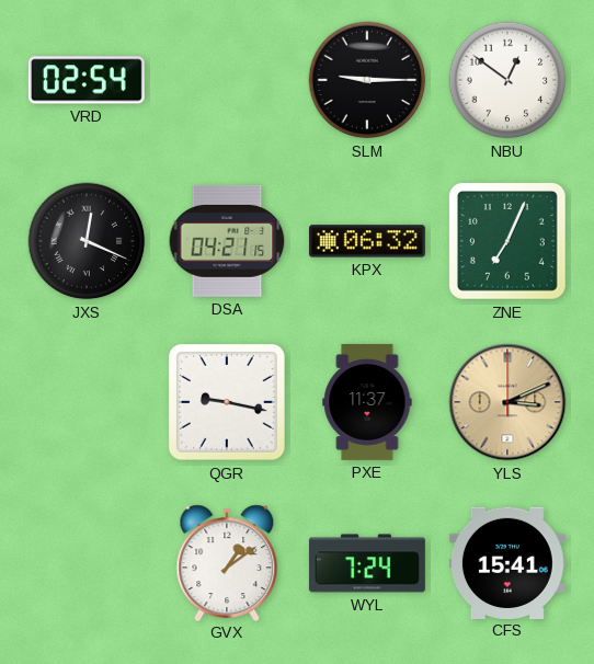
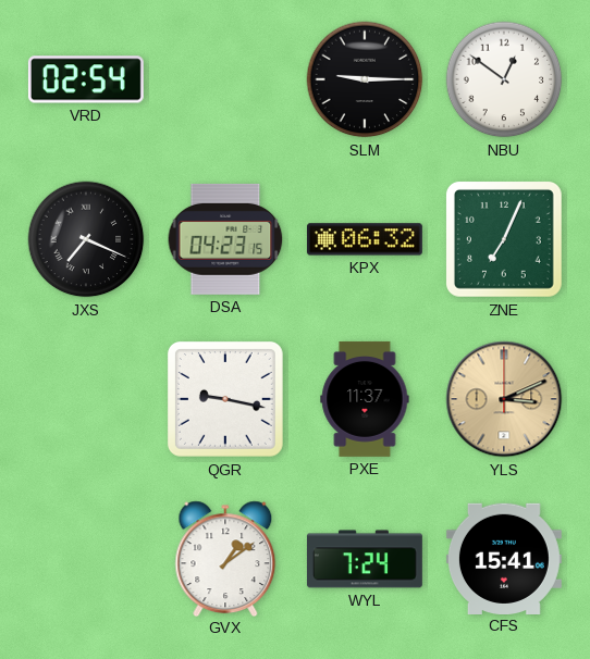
JXS: 12:19 -> 7:19 (86, 239)
DSA: 04:21 -> 04:23 (225, 239)
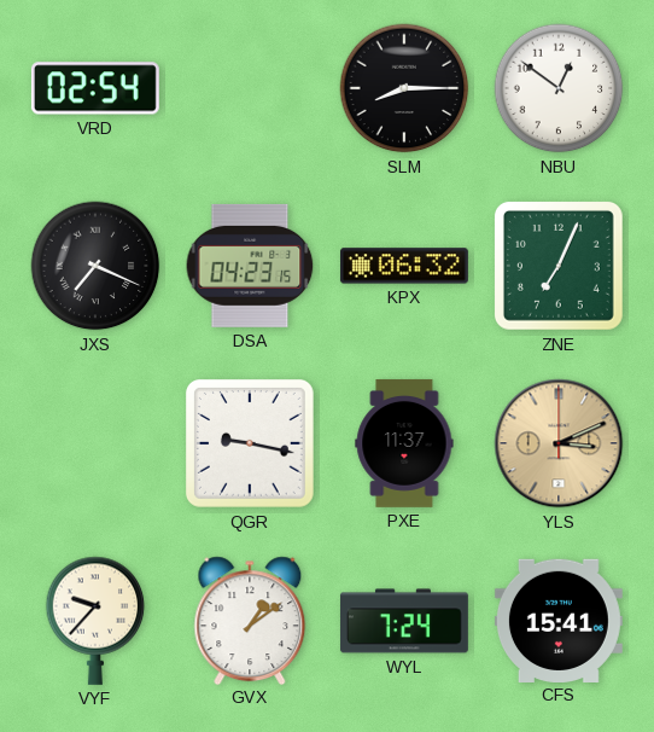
SLM: 9:15 -> 8:15 (404, 88)
VYF: none -> 9:37 (95, 621)
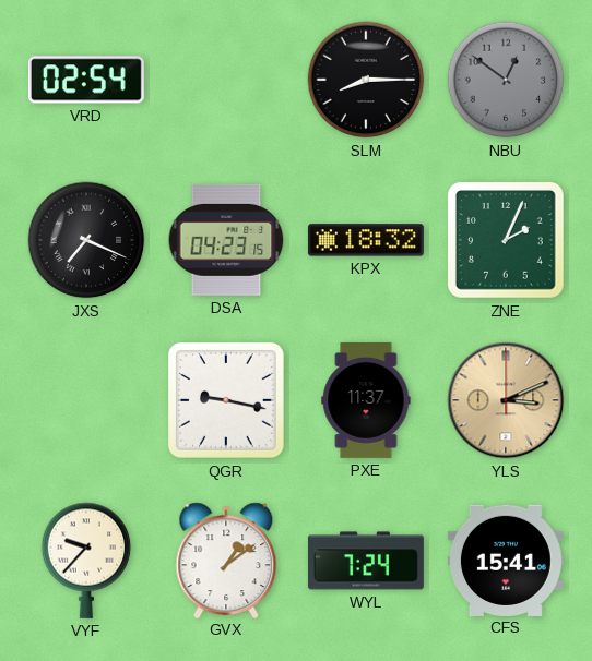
NBU dial: white -> grey (506, 80)
KPX: 06:32 -> 18:32 (366, 240)
ZNE: 7:04 -> 2:04 (506, 240)
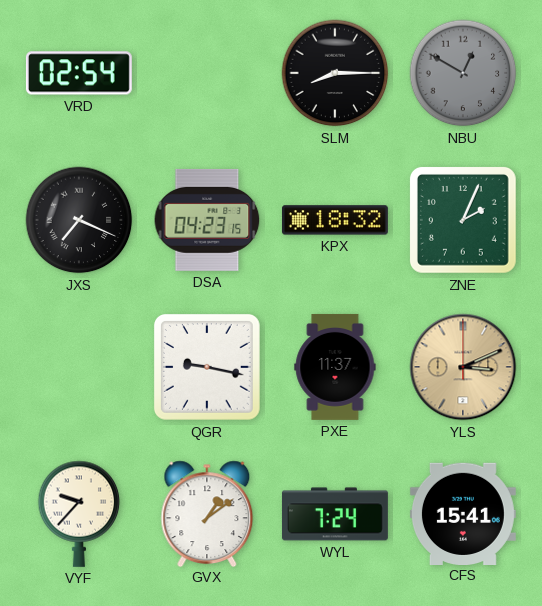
NBU: 12:51 -> 12:50 (463, 73)
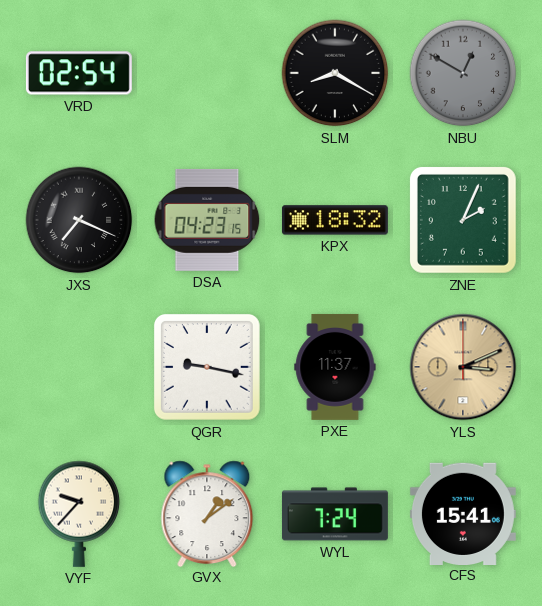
SLM: 8:15 -> 8:20 (335, 73)
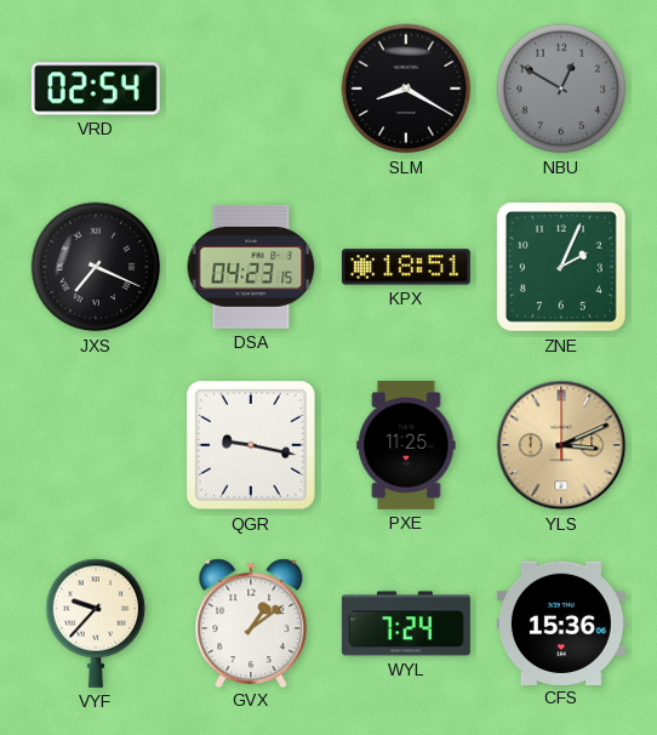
KPX: 18:32 -> 18:51 (406, 267)
PXE: 11:37 -> 11:25 (406, 445)
CFS: 15:41 -> 15:36 (561, 622)
